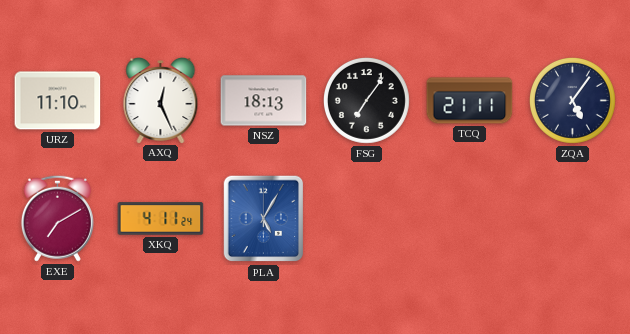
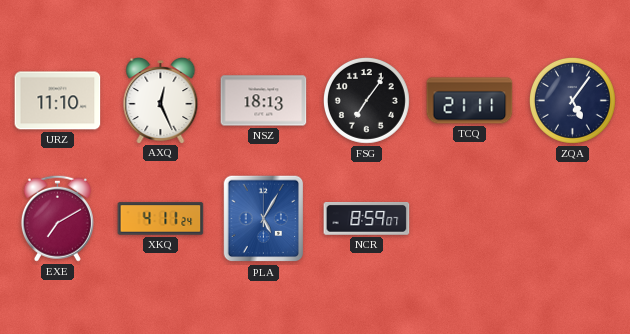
NCR: none -> 8:59 (367, 219)
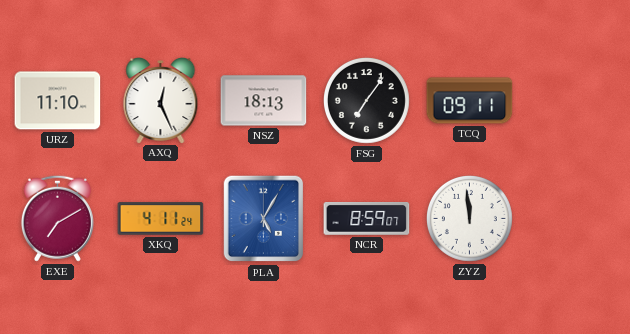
TCQ: 21:11 -> 09:11 (470, 101)
ZQA: 5:06 -> none (572, 100)
ZYZ: none -> 11:59 (469, 218)
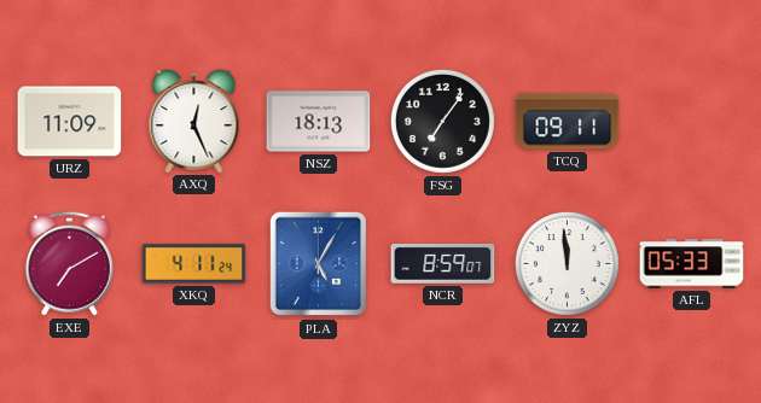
URZ: 11:10 -> 11:09 (70, 122)
AFL: none -> 05:33 (692, 264)
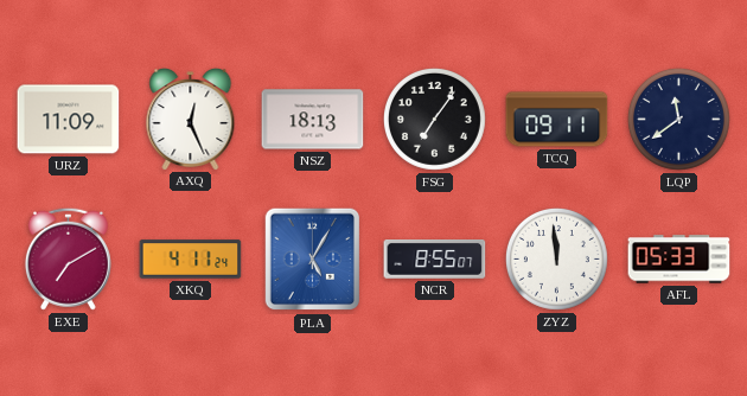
LQP: none -> 11:39 (678, 119)
NCR: 8:59 -> 8:55 (435, 260)
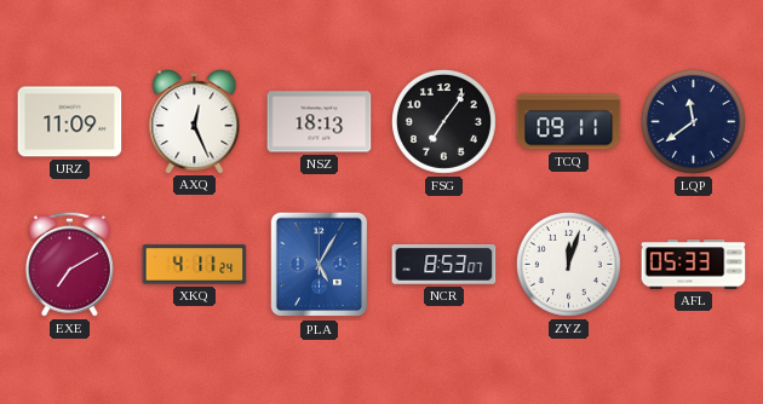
NCR: 8:55 -> 8:53 (444, 265)
ZYZ: 11:59 -> 12:03 (568, 264)
